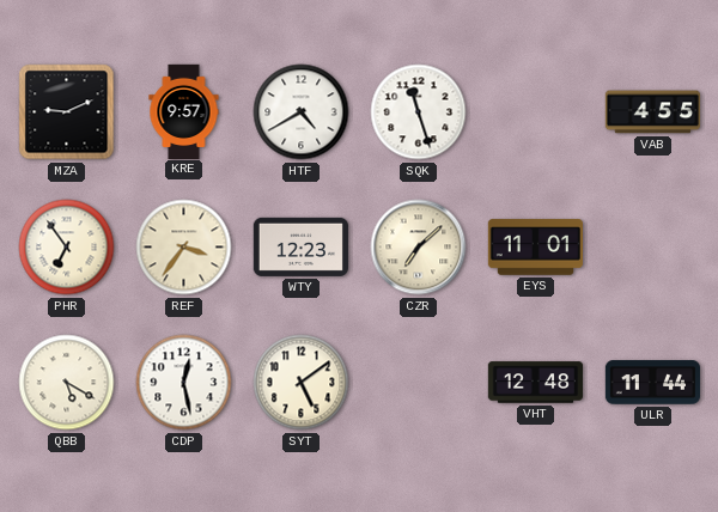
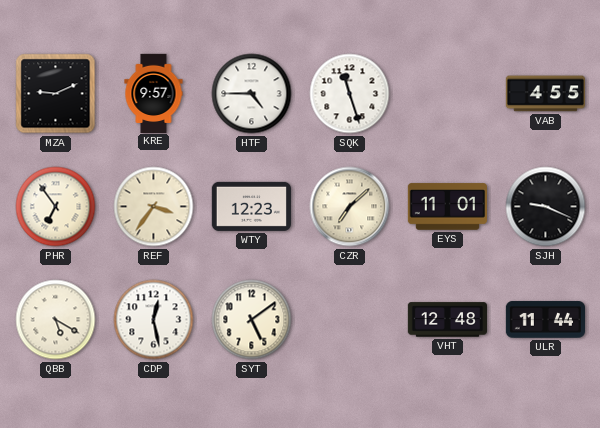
HTF: 4:40 -> 4:45 (252, 94)
SJH: none -> 9:19 (546, 207)
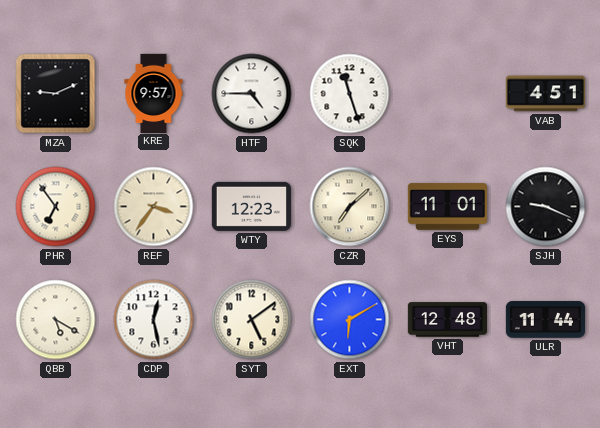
VAB: 4:55 -> 4:51 (545, 94)
EXT: none -> 6:10 (350, 320)
